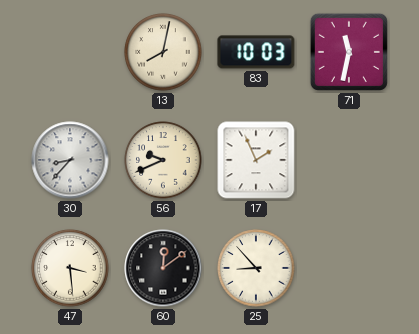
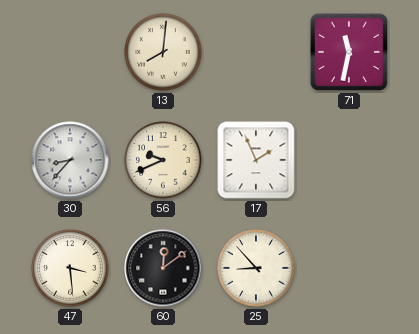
13: 8:02 -> 8:01 (163, 52)
83: 10:03 -> none (256, 52)
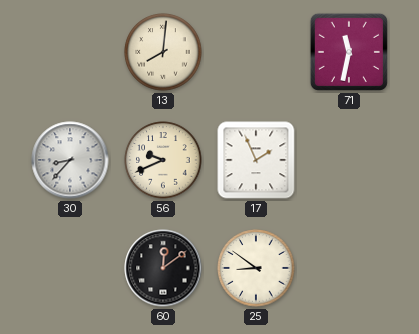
47: 3:29 -> none (70, 268)
25: 8:53 -> 8:51 (256, 268)
